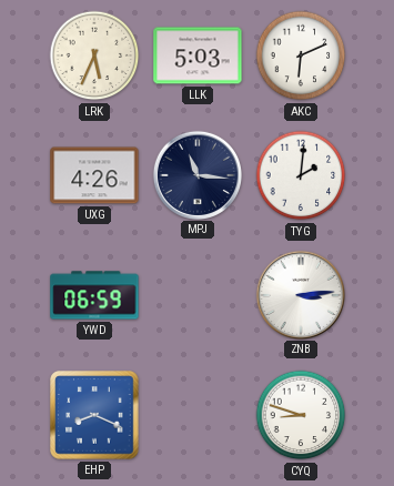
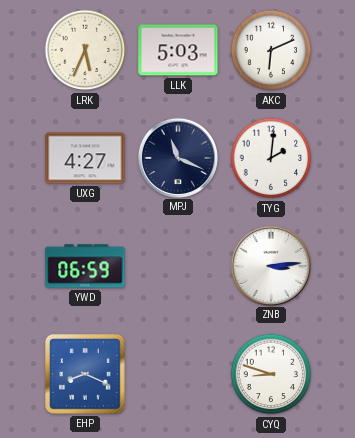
UXG: 4:26 -> 4:27 (85, 158)
MPJ: 11:16 -> 11:19 (177, 157)
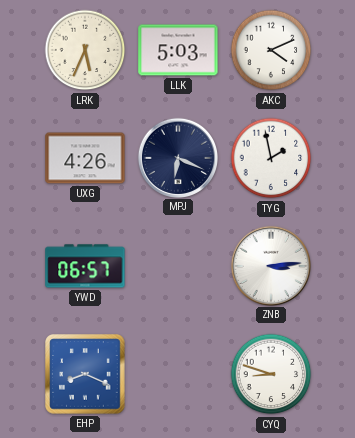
AKC: 6:11 -> 4:11 (271, 50)
UXG: 4:27 -> 4:26 (85, 158)
MPJ: 11:19 -> 6:19 (177, 157)
TYG: 2:01 -> 1:58 (271, 158)
YWD: 06:59 -> 06:57 (85, 266)
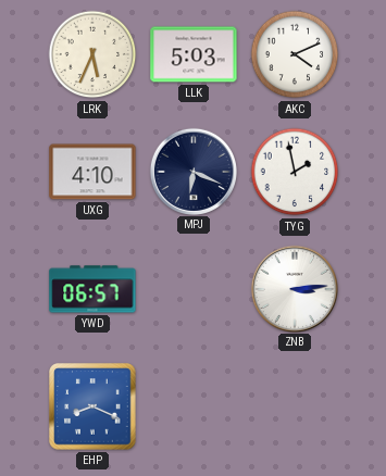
UXG: 4:26 -> 4:10 (92, 172)
CYQ: 8:48 -> none (271, 374)
